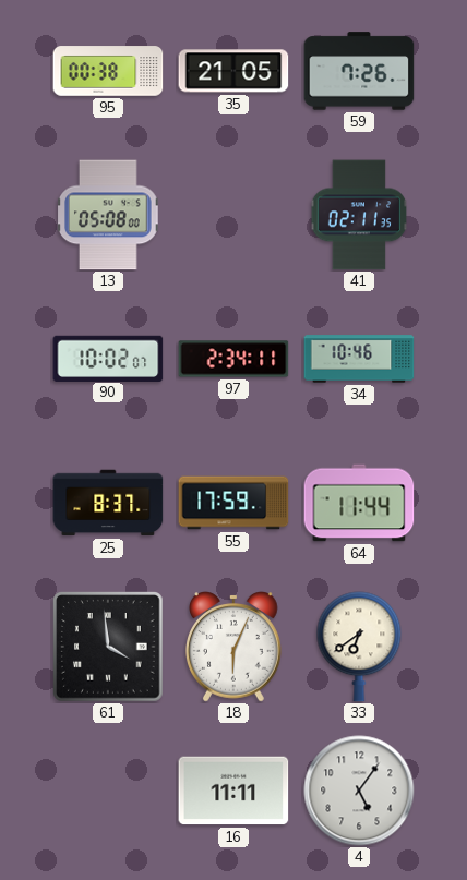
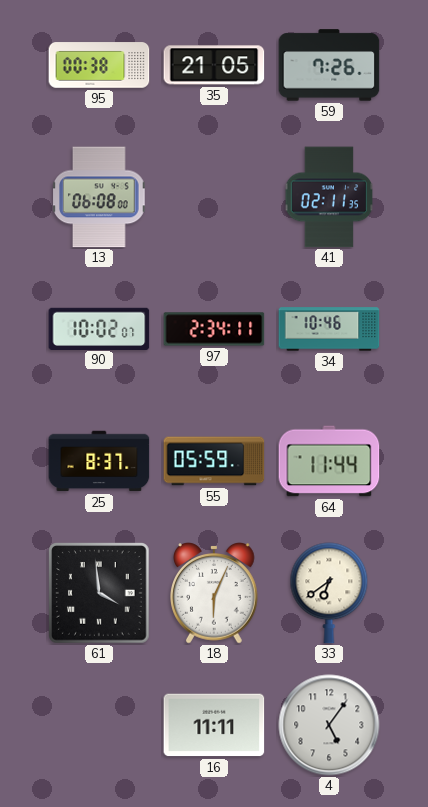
13: 05:08 -> 06:08 (99, 197)
55: 17:59 -> 05:59 (214, 461)
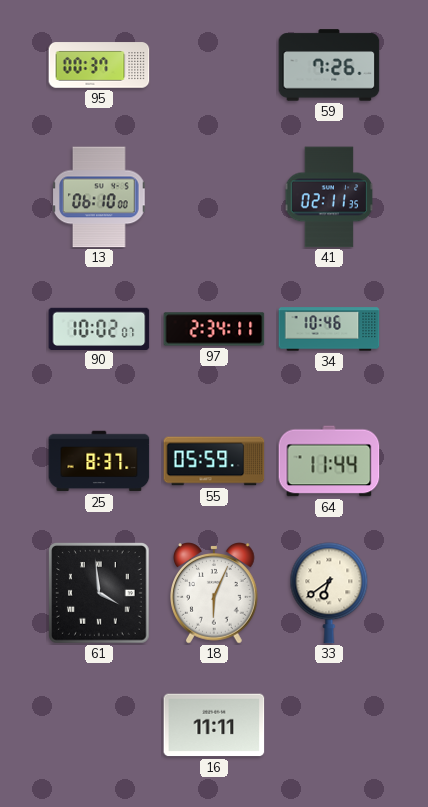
95: 00:38 -> 00:37 (99, 65)
35: 21:05 -> none (214, 65)
13: 06:08 -> 06:10 (99, 197)
4: 5:06 -> none (329, 725)
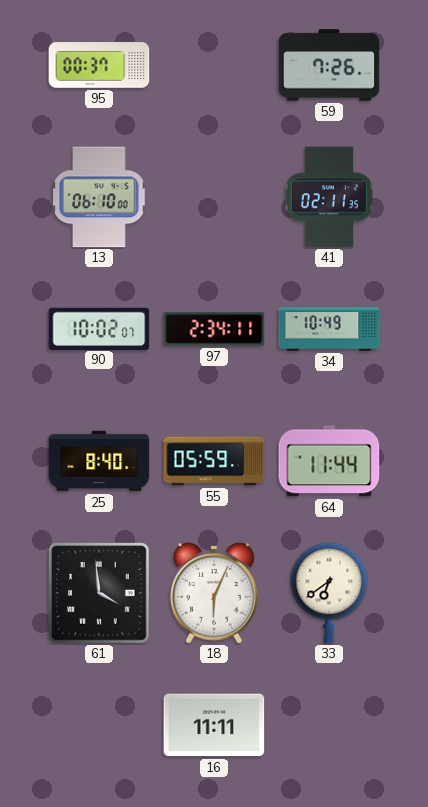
34: 10:46 -> 10:49 (329, 329)
25: 8:37 -> 8:40 (99, 461)
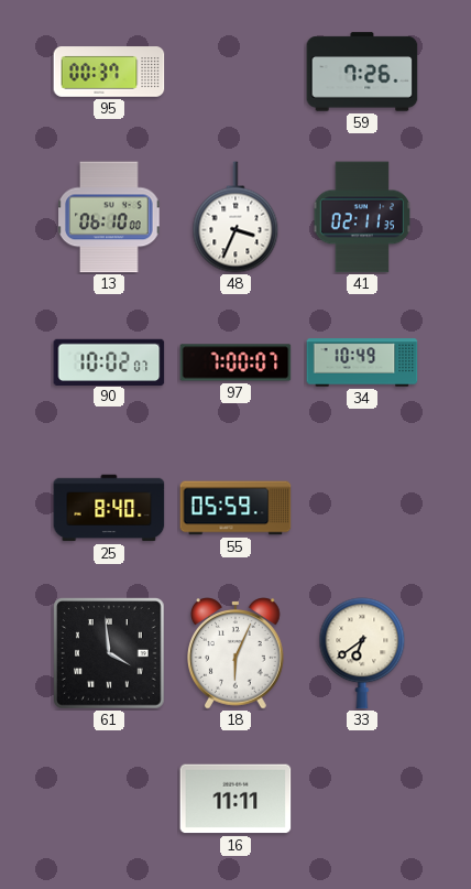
48: none -> 3:34 (235, 217)
97: 2:34 -> 7:00 (235, 362)
64: 11:44 -> none (329, 461)
